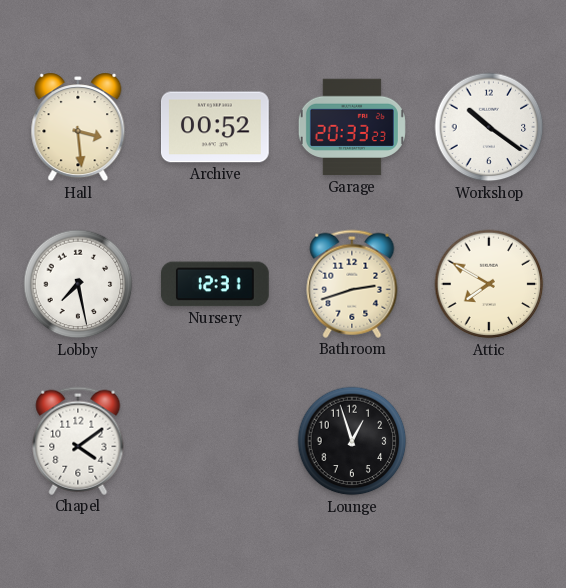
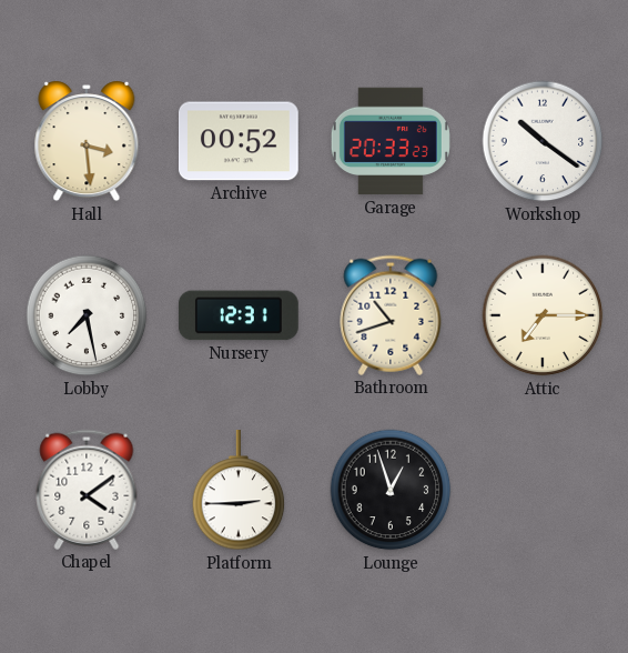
Bathroom: 2:42 -> 10:42 (391, 315)
Attic: 7:50 -> 7:15 (543, 315)
Platform: none -> 2:45 (239, 491)
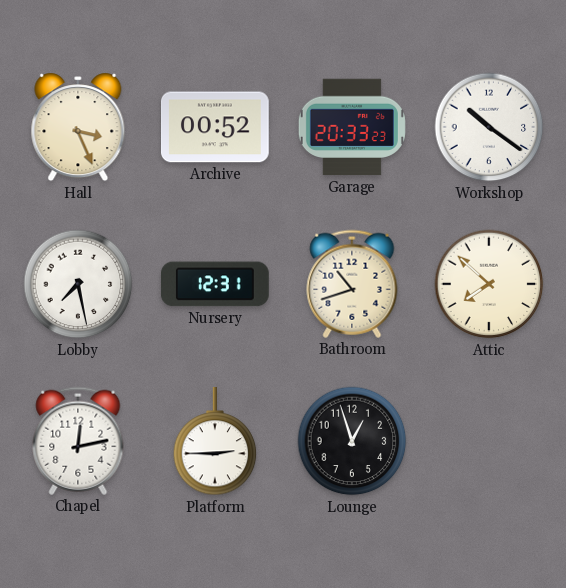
Hall: 3:29 -> 3:26 (78, 127)
Attic: 7:15 -> 7:52 (489, 284)
Chapel: 4:09 -> 12:13 (78, 441)
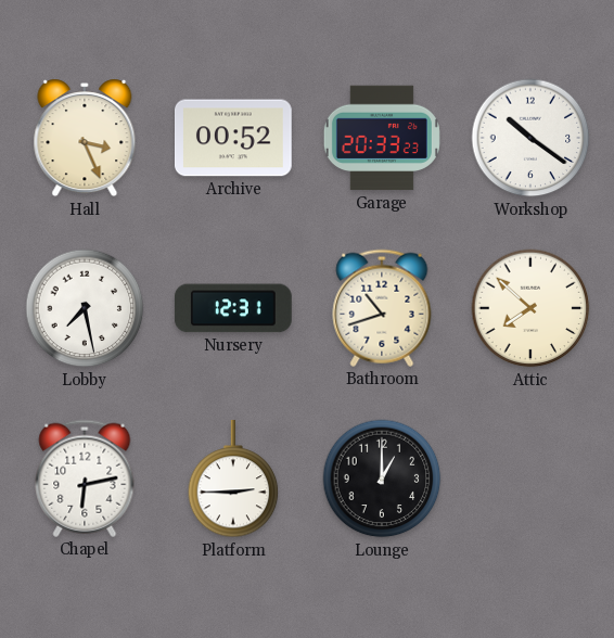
Chapel: 12:13 -> 6:13 (85, 478)
Lounge: 12:57 -> 1:00 (382, 478)
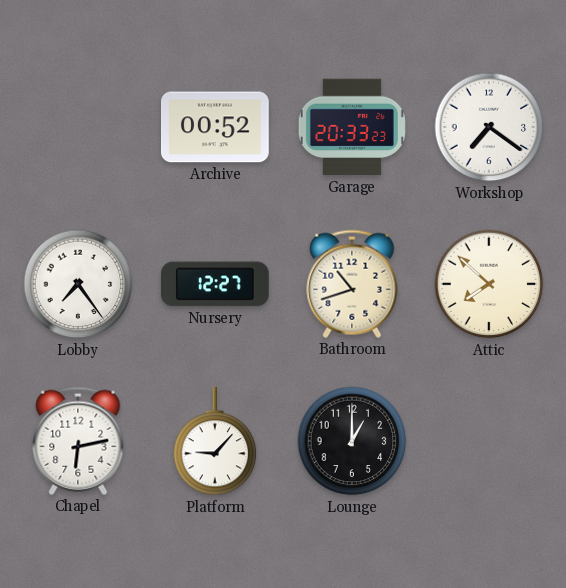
Hall: 3:26 -> none (85, 138)
Workshop: 10:21 -> 7:21 (489, 127)
Lobby: 7:28 -> 7:24 (78, 284)
Nursery: 12:31 -> 12:27 (215, 284)
Platform: 2:45 -> 9:07 (215, 442)
